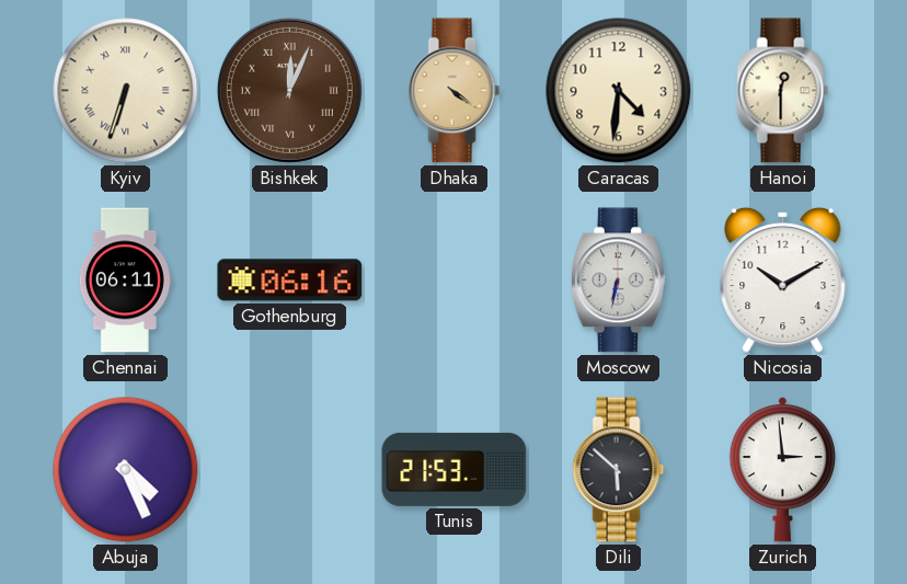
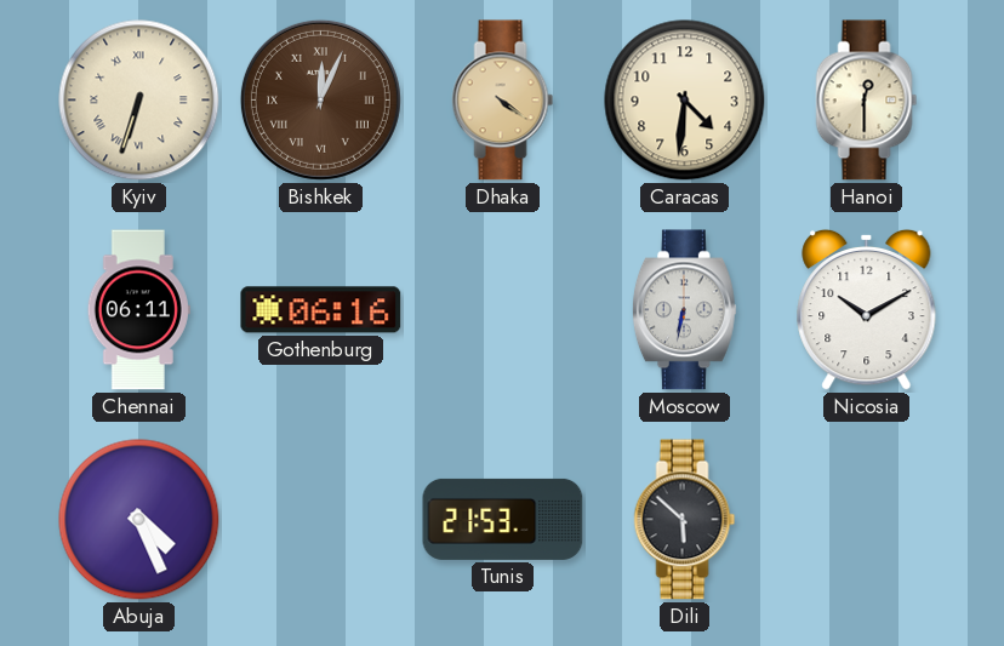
Zurich: 2:59 -> none (782, 469)
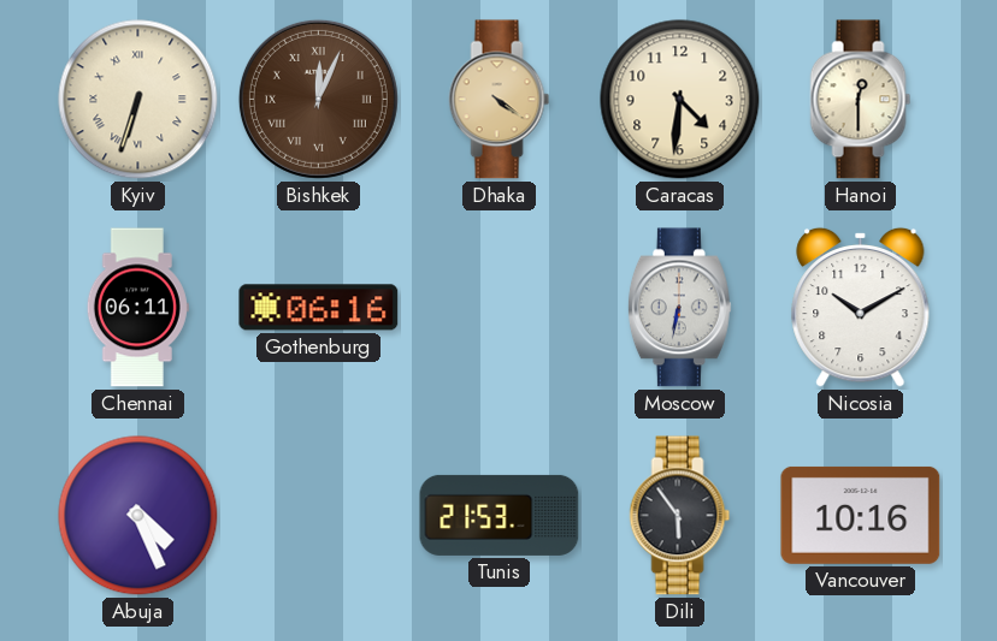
Dili: 5:52 -> 5:54 (680, 516)
Vancouver: none -> 10:16 (861, 515)
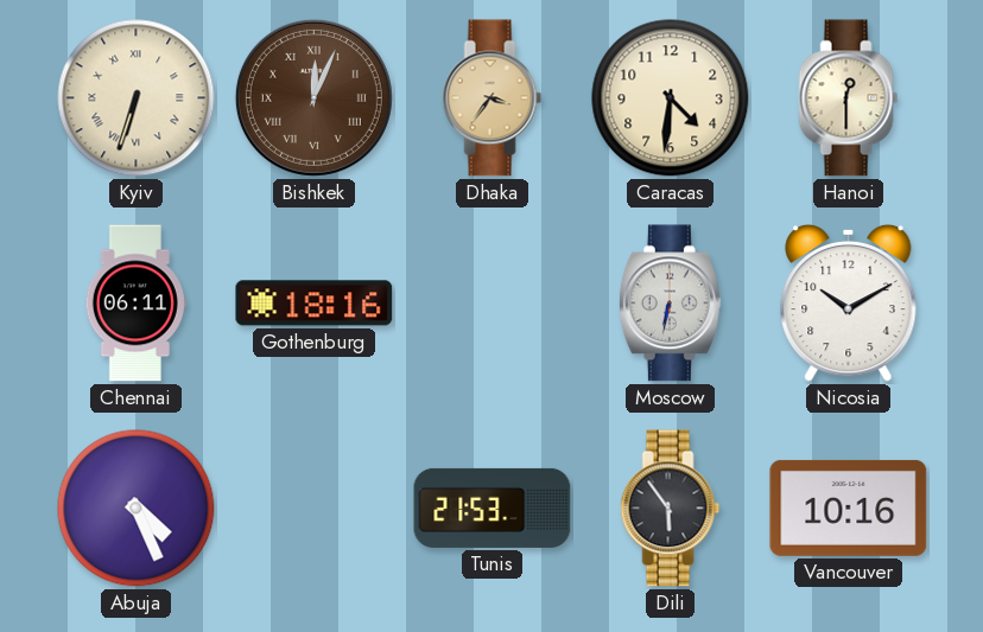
Dhaka: 4:21 -> 3:36 (493, 98)
Gothenburg: 06:16 -> 18:16 (315, 304)
